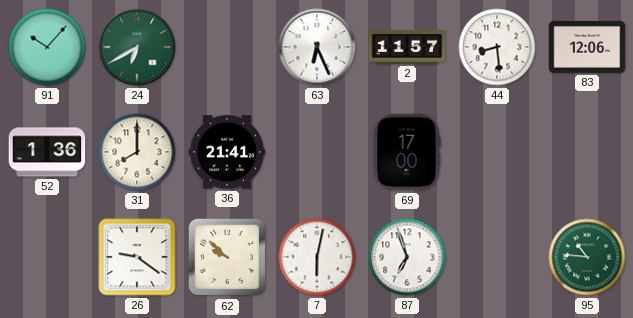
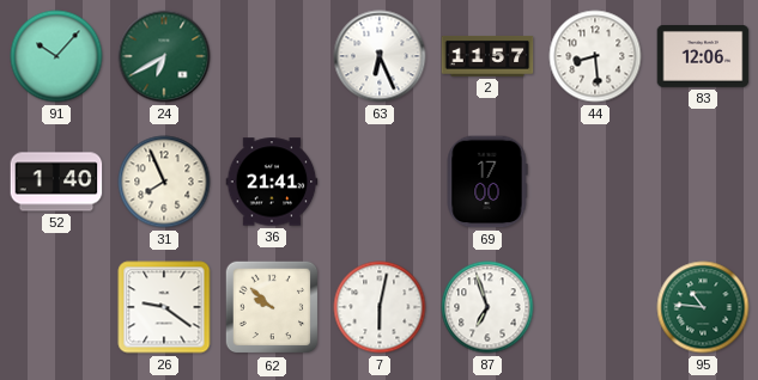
52: 1:36 -> 1:40 (56, 182)
31: 8:00 -> 7:56 (164, 182)
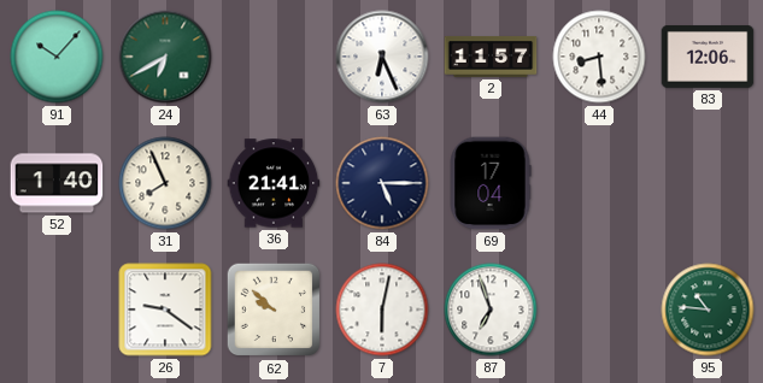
84: none -> 5:15 (382, 183)
69: 17:00 -> 17:04 (491, 183)
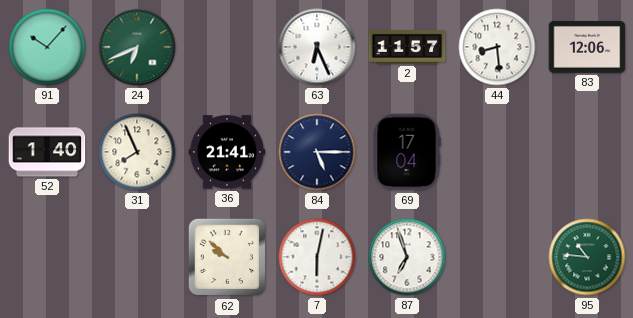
24: 6:40 -> 6:41 (137, 47)
26: 9:21 -> none (165, 310)
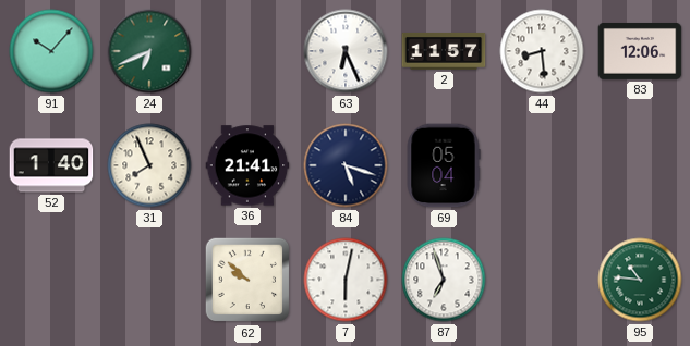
84: 5:15 -> 5:18 (346, 165)
69: 17:04 -> 05:04 (444, 165)
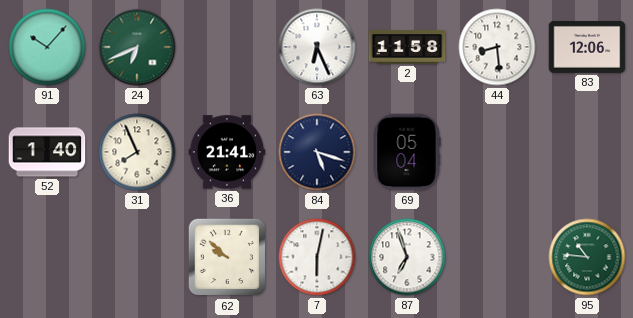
2: 11:57 -> 11:58 (407, 47)
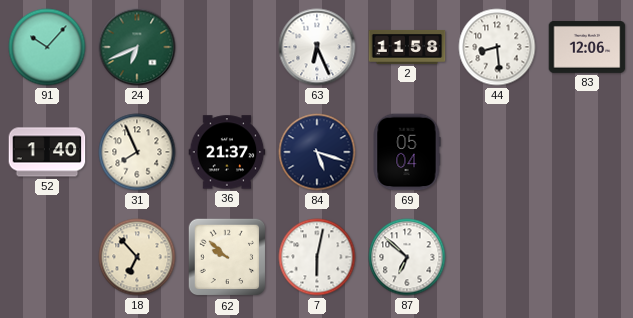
36: 21:41 -> 21:37 (227, 152)
18: none -> 6:53 (137, 257)
87: 6:57 -> 6:52 (407, 257)
95: 10:46 -> none (587, 257)
